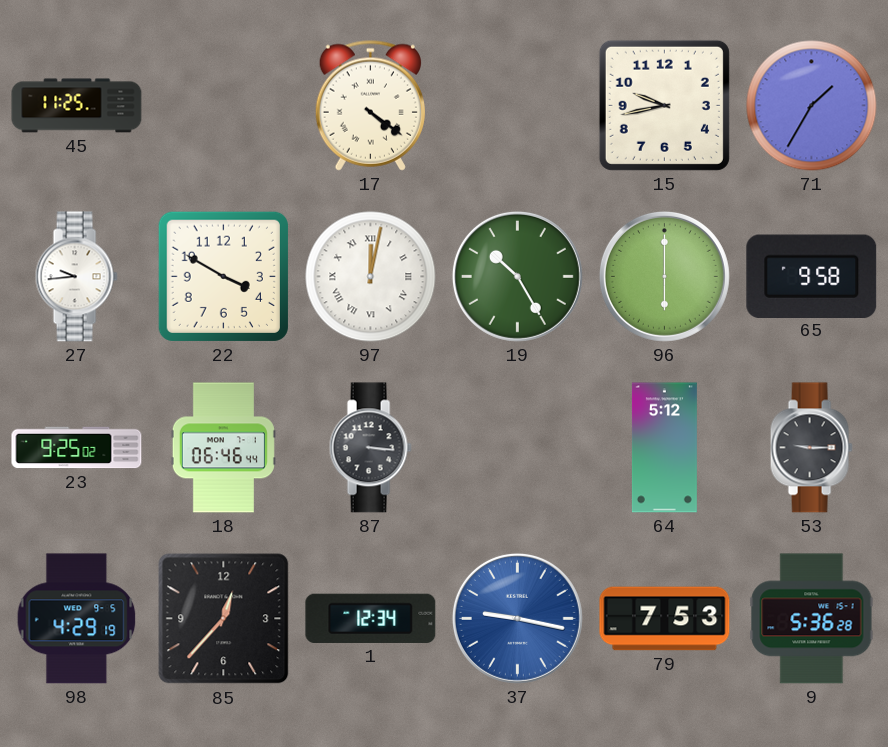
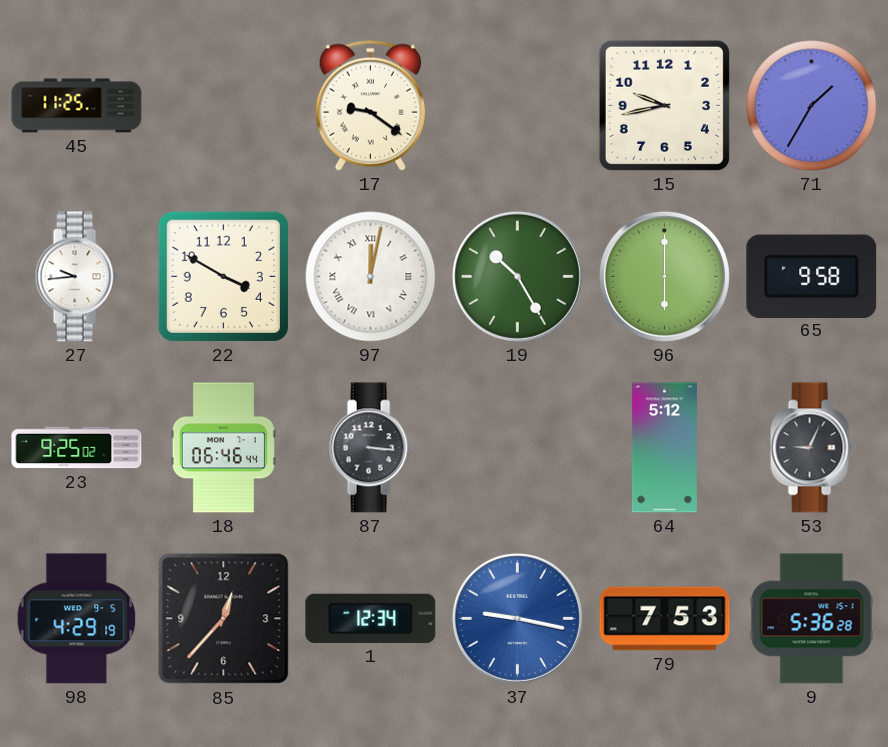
17: 4:21 -> 9:21 (370, 105)
53: 9:15 -> 9:04 (811, 448)
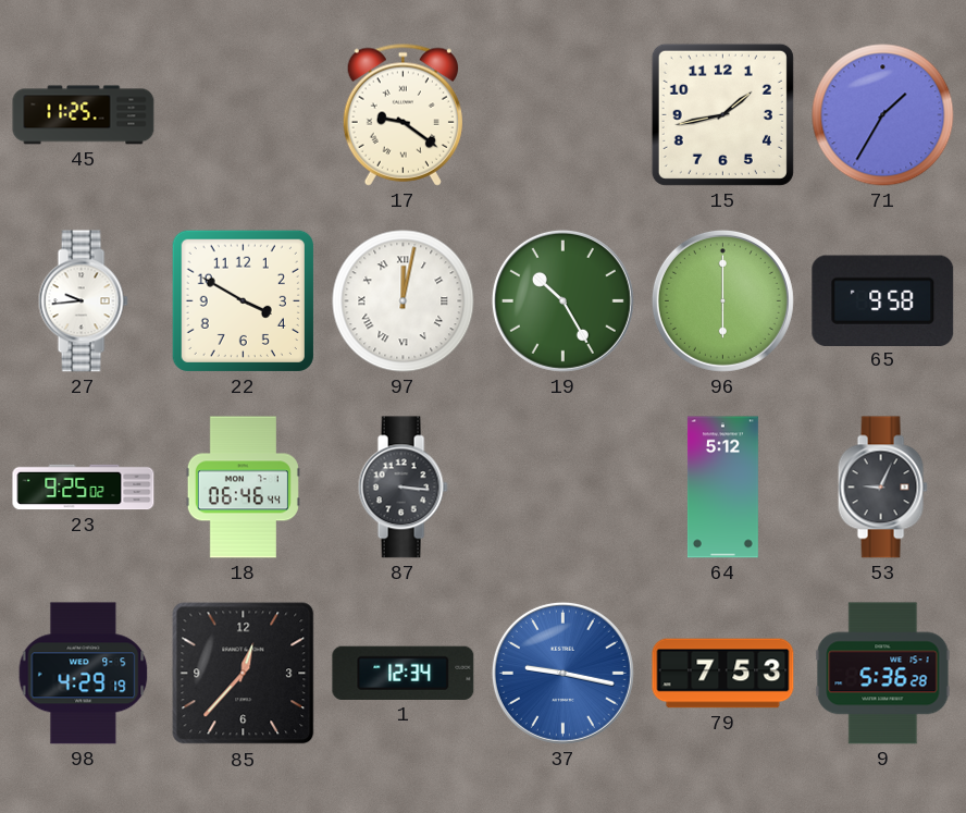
15: 9:43 -> 1:43 (722, 114)
